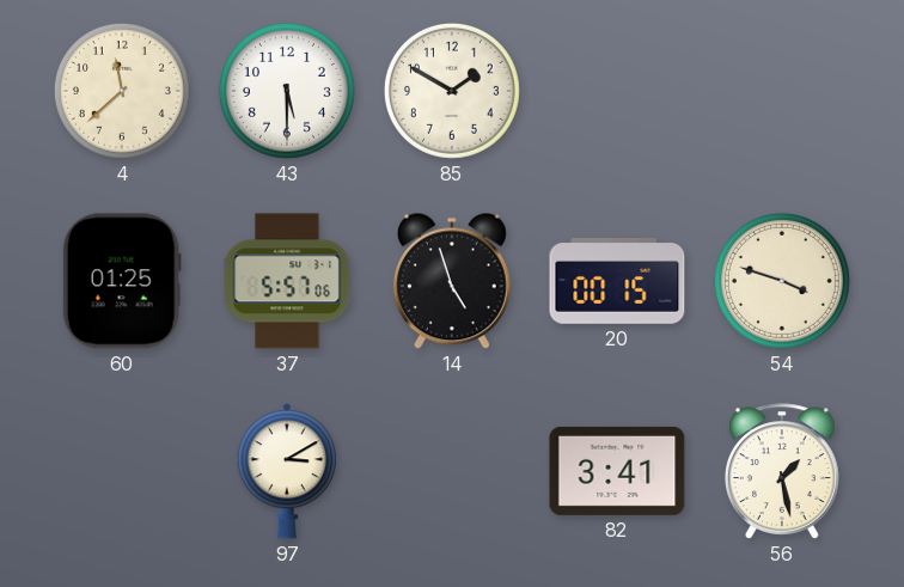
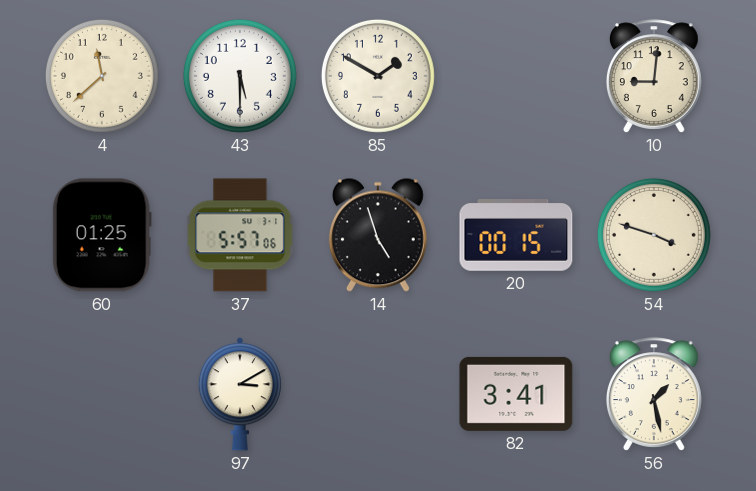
10: none -> 9:01 (654, 76)
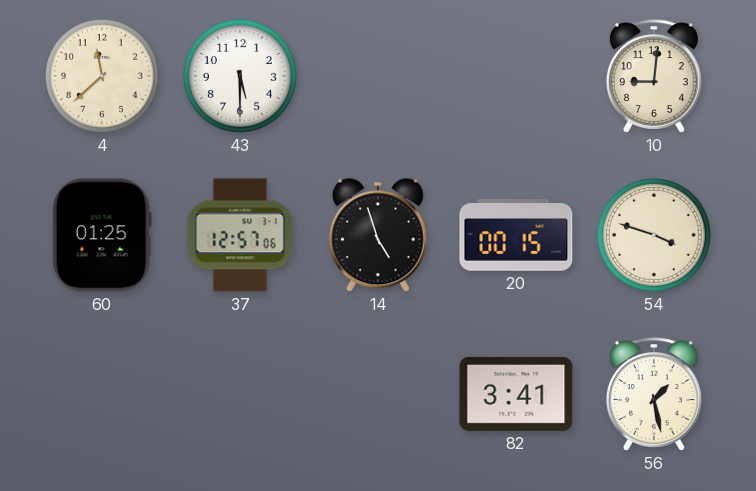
85: 1:50 -> none (378, 76)
37: 5:57 -> 12:57 (240, 235)
97: 3:10 -> none (240, 394)
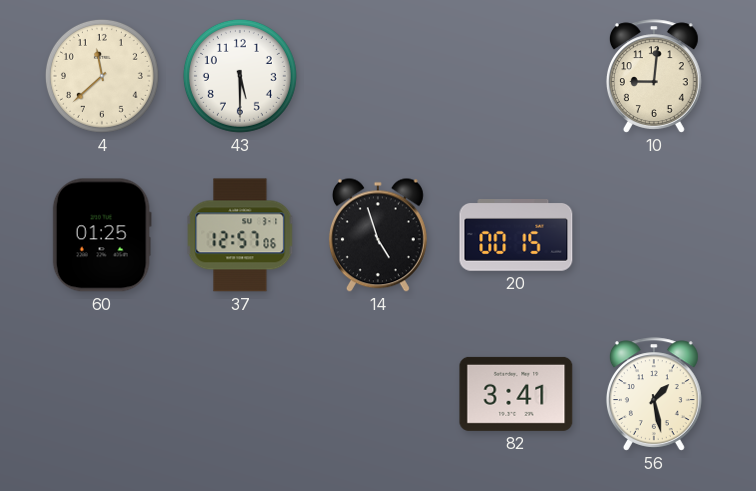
54: 3:48 -> none (654, 235)
